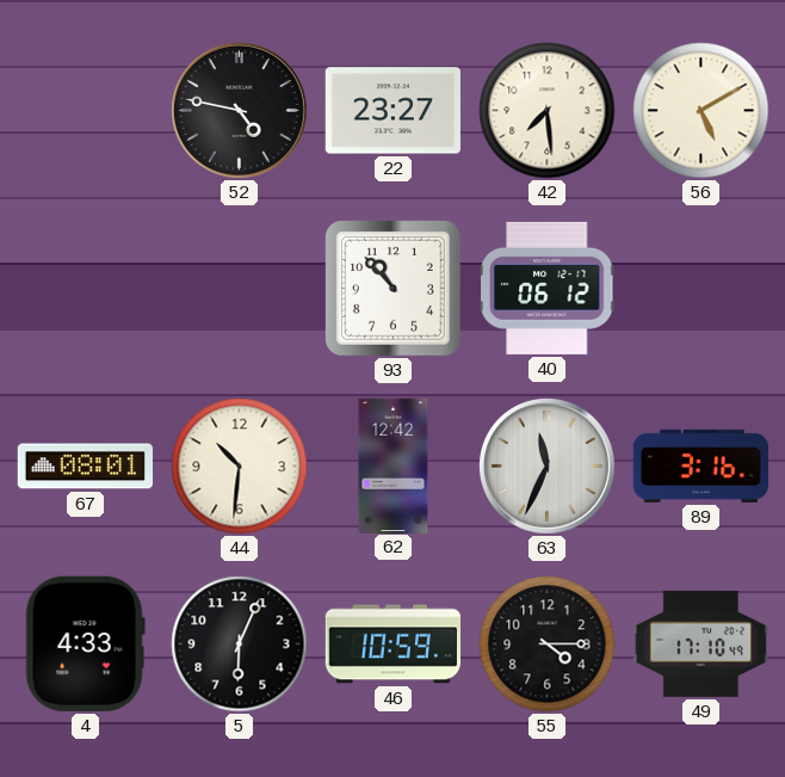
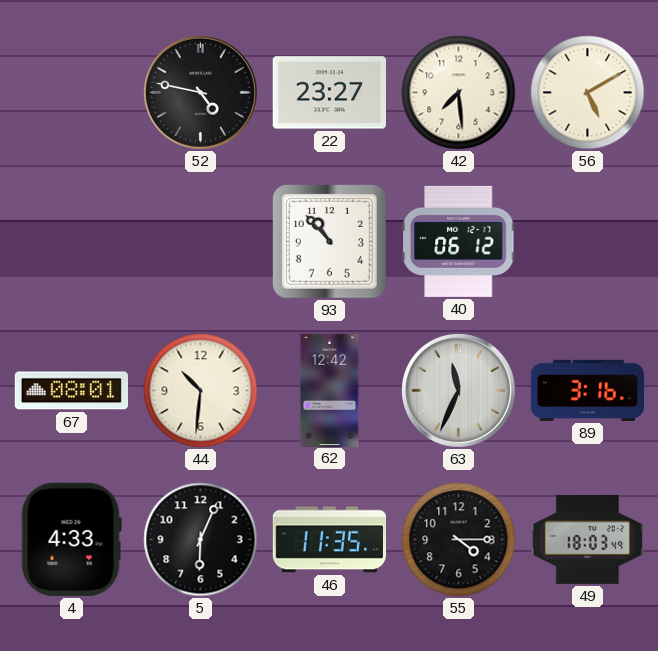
46: 10:59 -> 11:35 (329, 540)
49: 17:10 -> 18:03 (587, 539)
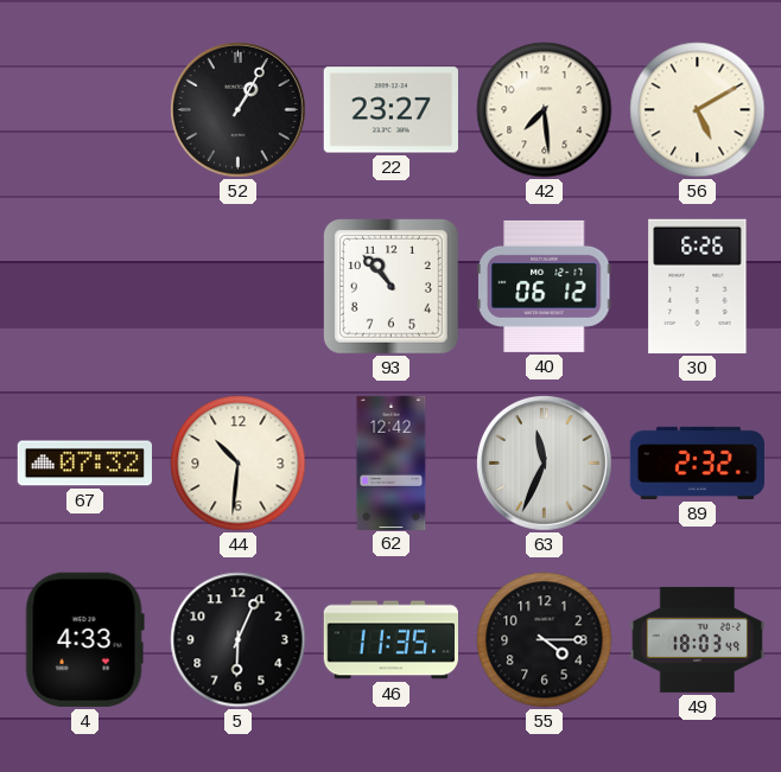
52: 4:47 -> 1:05 (237, 109)
30: none -> 6:26 (698, 286)
67: 08:01 -> 07:32 (84, 464)
89: 3:16 -> 2:32 (697, 462)
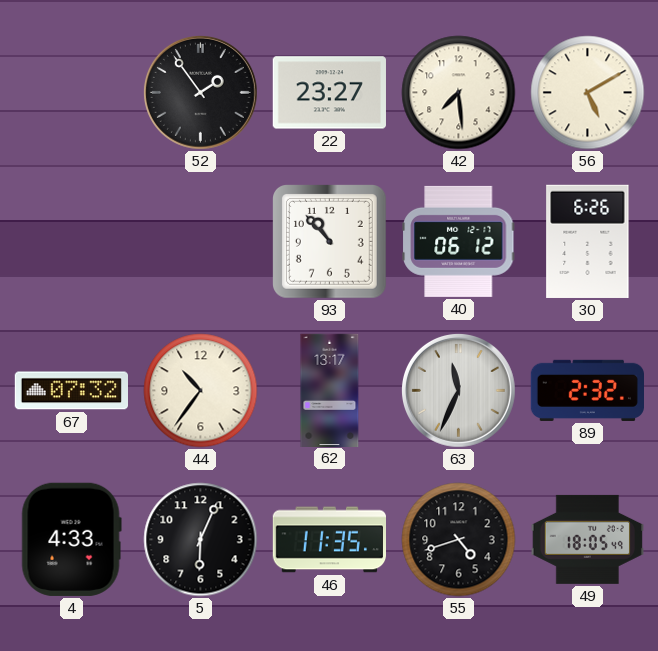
52: 1:05 -> 1:54 (200, 92)
44: 10:31 -> 10:36 (201, 391)
62: 12:42 -> 13:17 (330, 390)
55: 4:15 -> 4:42 (459, 540)
49: 18:03 -> 18:05 (587, 539)
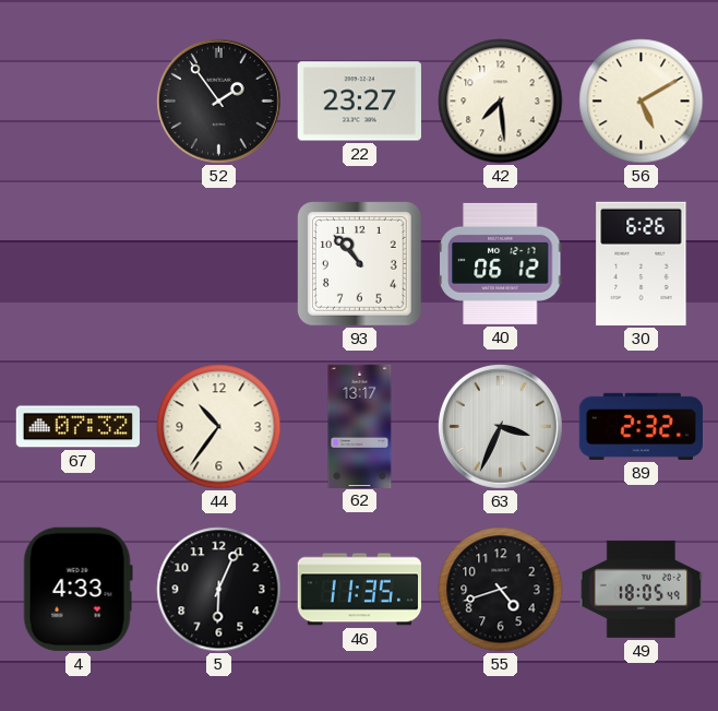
63: 11:34 -> 3:34 (500, 426)
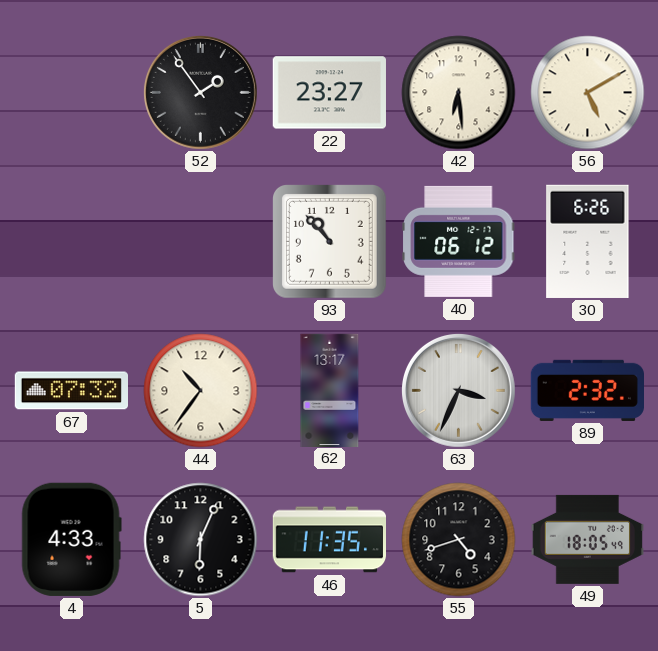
42: 7:29 -> 6:29 (459, 93)
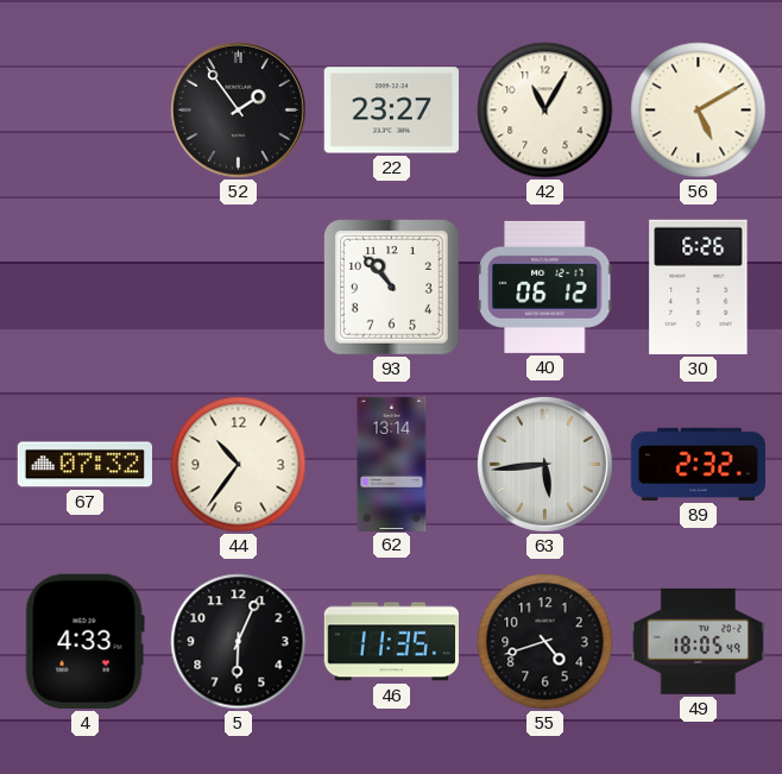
42: 6:29 -> 11:05 (545, 111)
62: 13:17 -> 13:14 (392, 464)
63: 3:34 -> 5:44 (544, 464)
